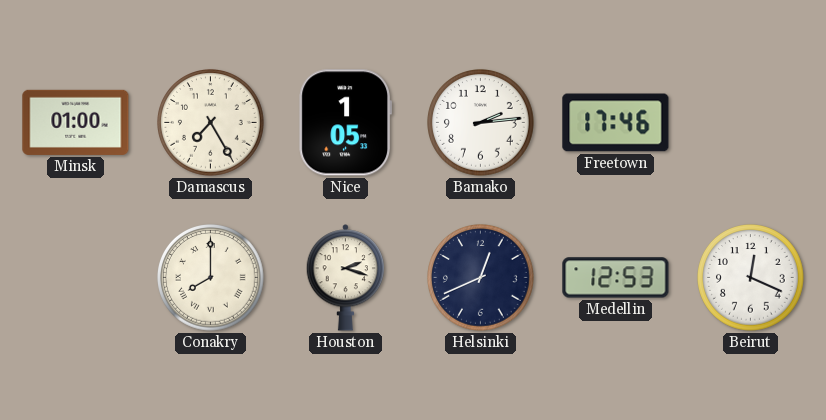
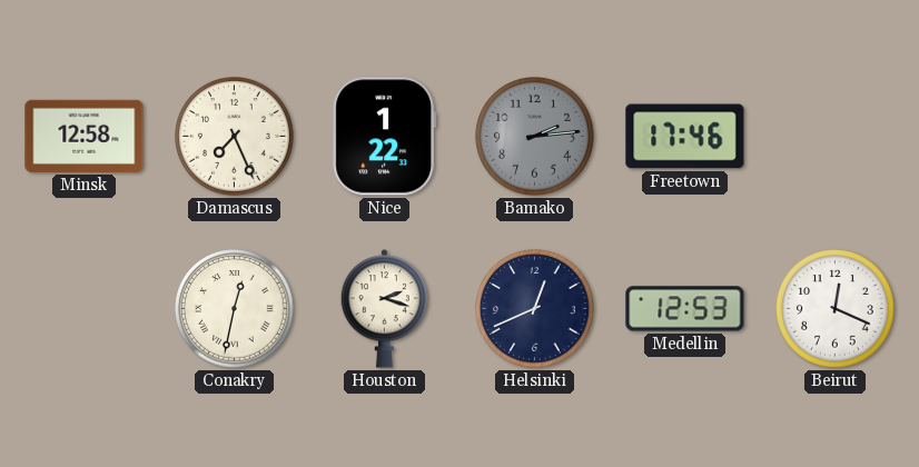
Minsk: 01:00 -> 12:58 (85, 136)
Damascus: 7:25 -> 7:26 (235, 137)
Nice: 1:05 -> 1:22 (384, 137)
Bamako dial: white -> grey (535, 137)
Conakry: 8:00 -> 12:32 (235, 309)
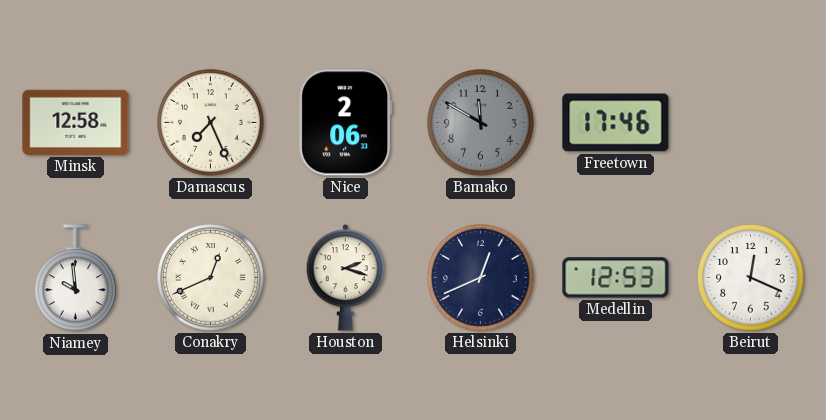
Nice: 1:22 -> 2:06 (345, 123)
Bamako: 2:14 -> 11:50 (481, 123)
Niamey: none -> 9:59 (76, 278)
Conakry: 12:32 -> 12:41 (211, 278)
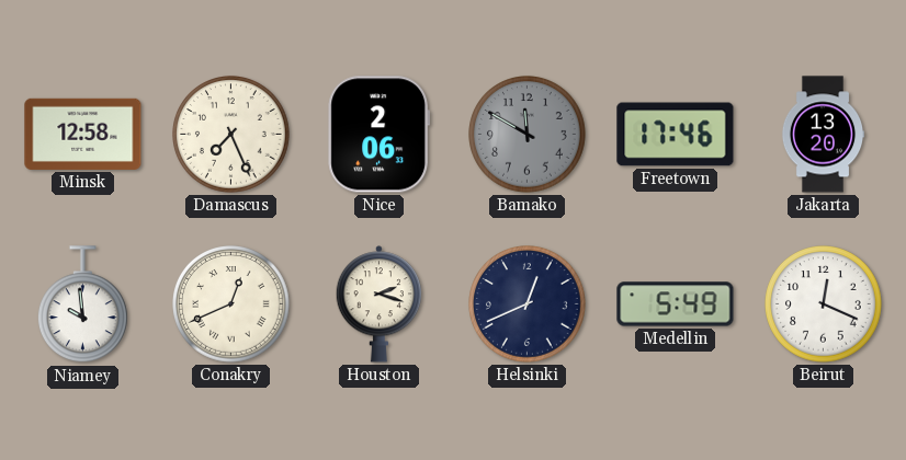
Jakarta: none -> 13:20 (823, 135)
Medellin: 12:53 -> 5:49 (676, 304)
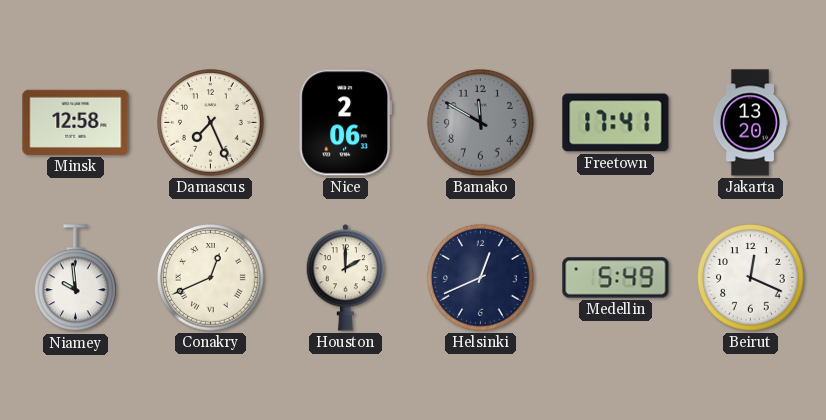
Freetown: 17:46 -> 17:41 (616, 123)
Houston: 2:18 -> 2:00 (346, 278)
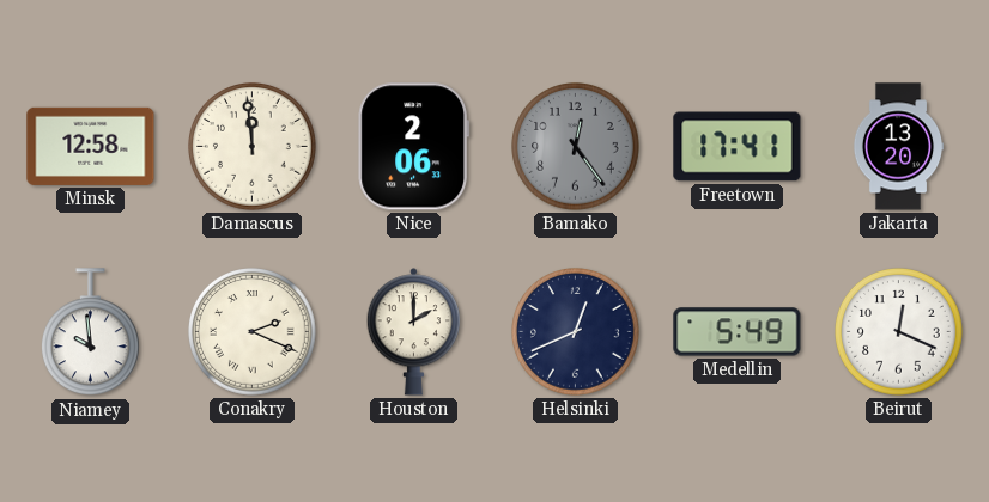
Damascus: 7:26 -> 11:59 (253, 147)
Bamako: 11:50 -> 12:24 (576, 147)
Conakry: 12:41 -> 2:19 (253, 332)
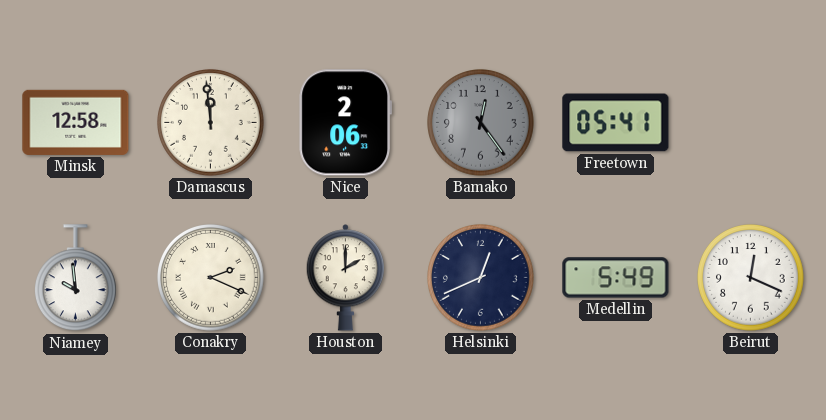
Freetown: 17:41 -> 05:41 (616, 123)
Jakarta: 13:20 -> none (898, 147)
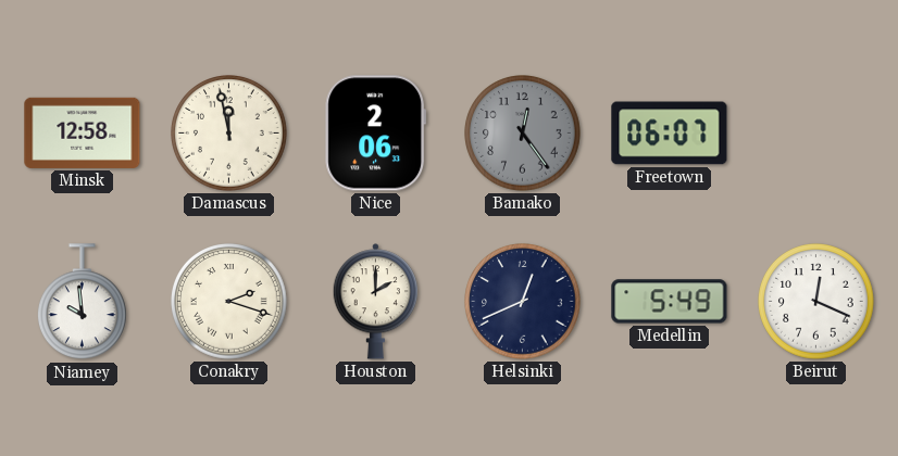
Damascus: 11:59 -> 11:58 (229, 134)
Freetown: 05:41 -> 06:07 (670, 134)
Conakry: 2:19 -> 2:18 (229, 302)
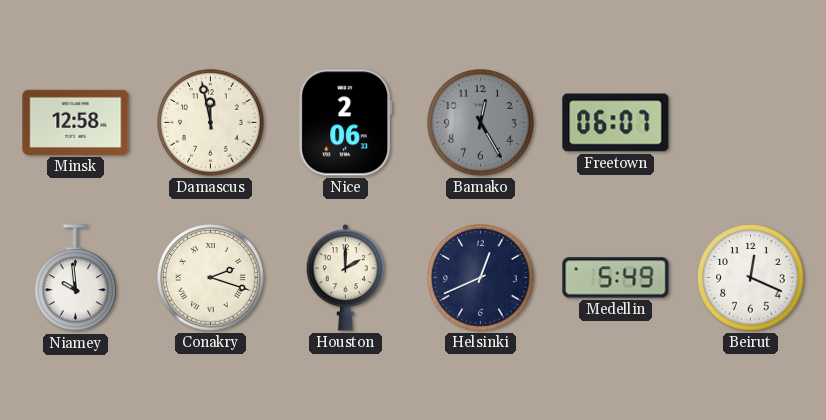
Bamako: 12:24 -> 12:25 (481, 123)
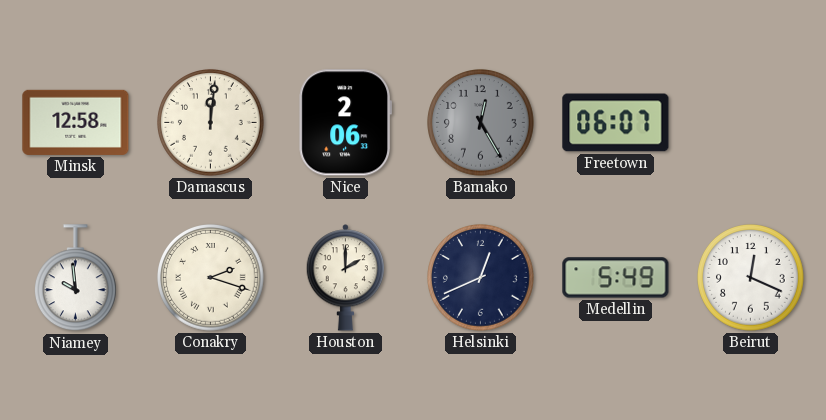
Damascus: 11:58 -> 12:01 (211, 123)
